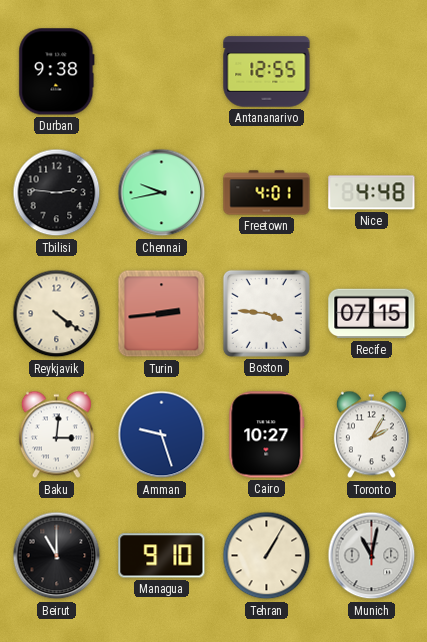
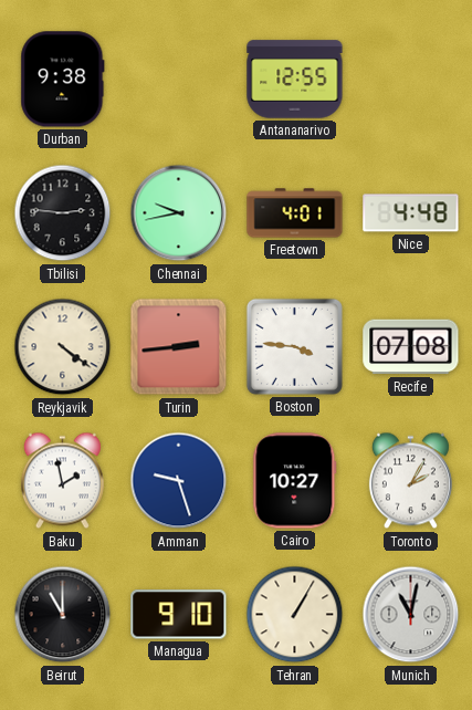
Recife: 07:15 -> 07:08 (411, 347)
Baku: 3:01 -> 1:58 (62, 481)
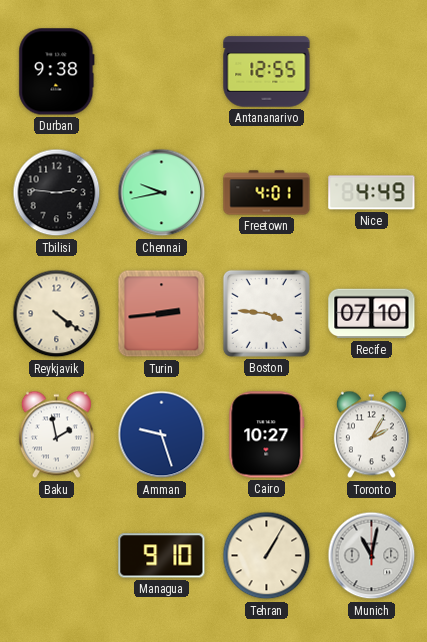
Nice: 4:48 -> 4:49 (372, 193)
Recife: 07:08 -> 07:10 (372, 314)
Beirut: 11:00 -> none (63, 615)
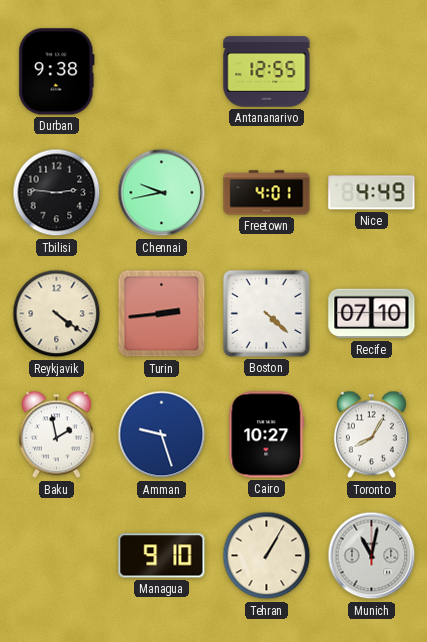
Boston: 3:46 -> 4:22 (266, 313)
Toronto: 2:05 -> 8:05 (371, 435)
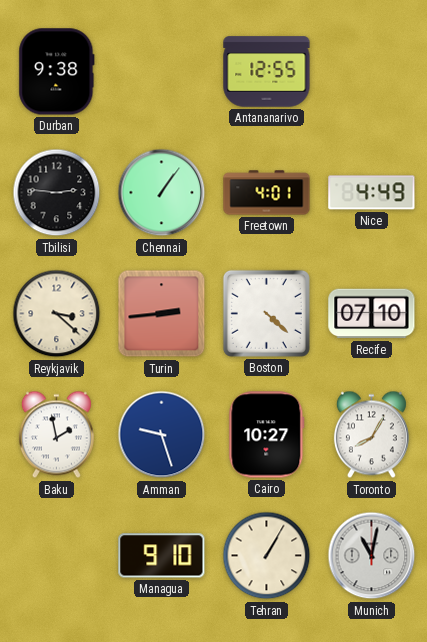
Chennai: 9:43 -> 1:06 (162, 193)
Reykjavik: 4:21 -> 3:22 (57, 314)
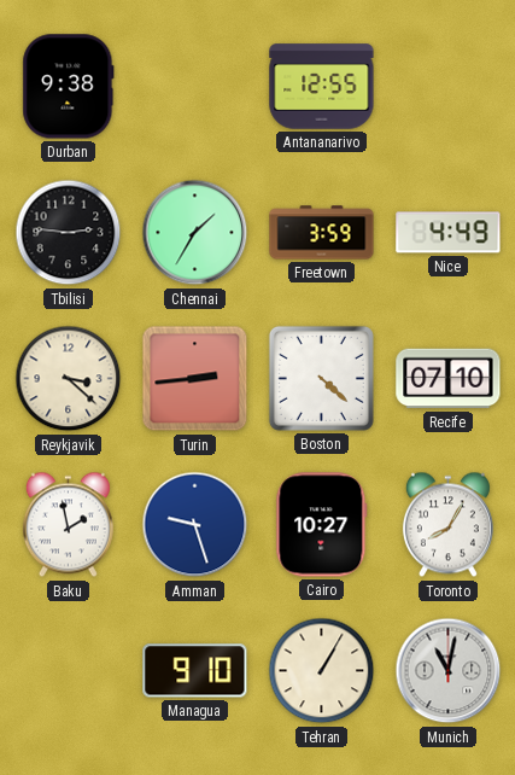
Chennai: 1:06 -> 1:35 (195, 233)
Freetown: 4:01 -> 3:59 (322, 233)
